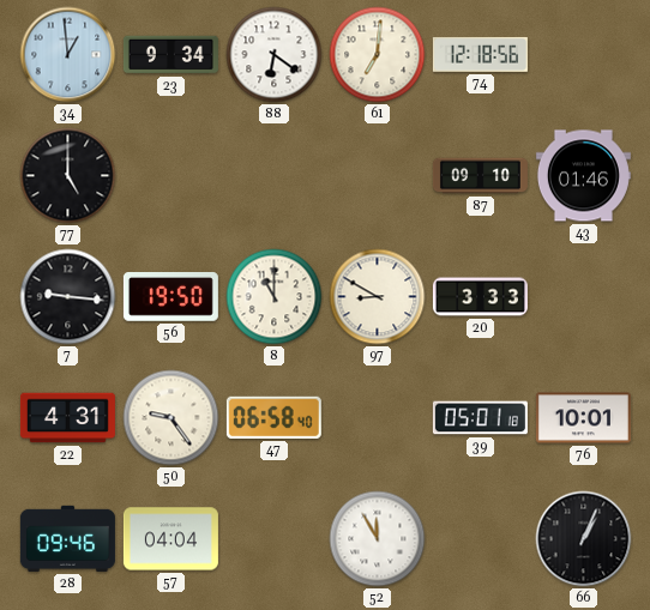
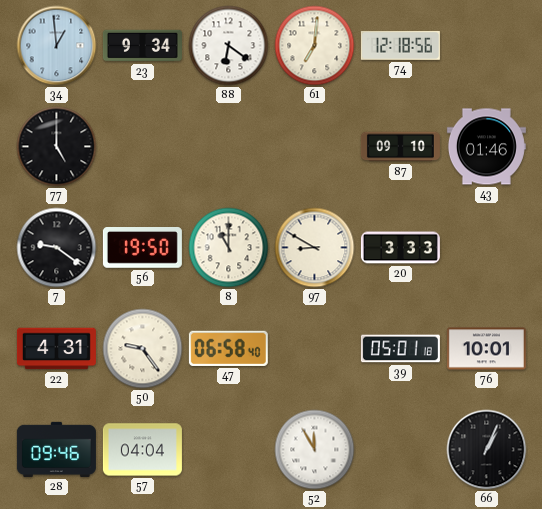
7: 9:16 -> 9:21 (57, 248)
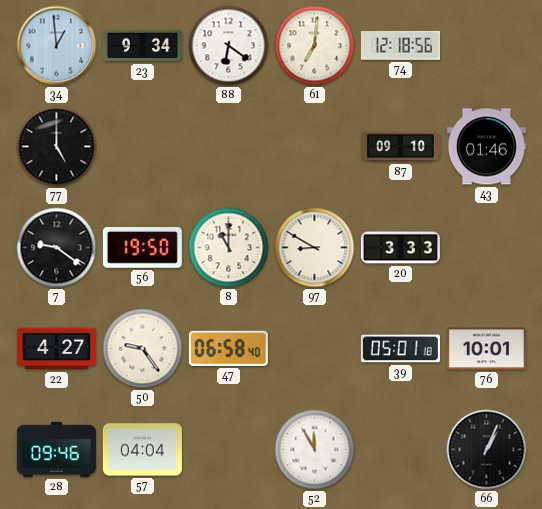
22: 4:31 -> 4:27 (56, 349)
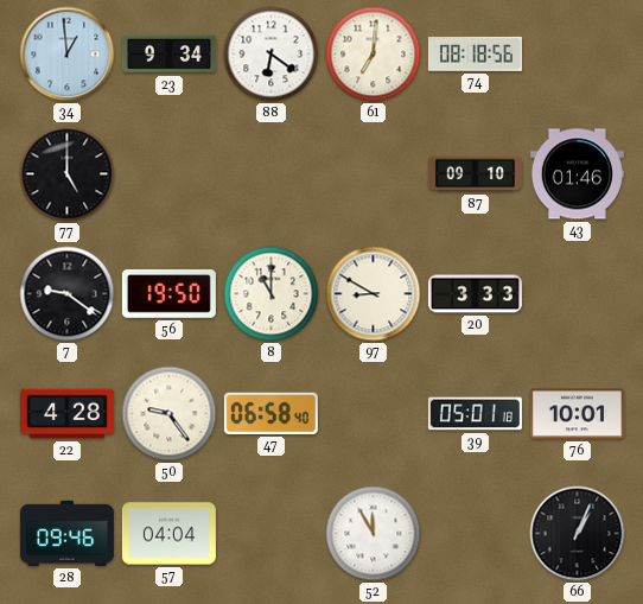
74: 12:18 -> 08:18 (475, 53)
22: 4:27 -> 4:28 (66, 414)
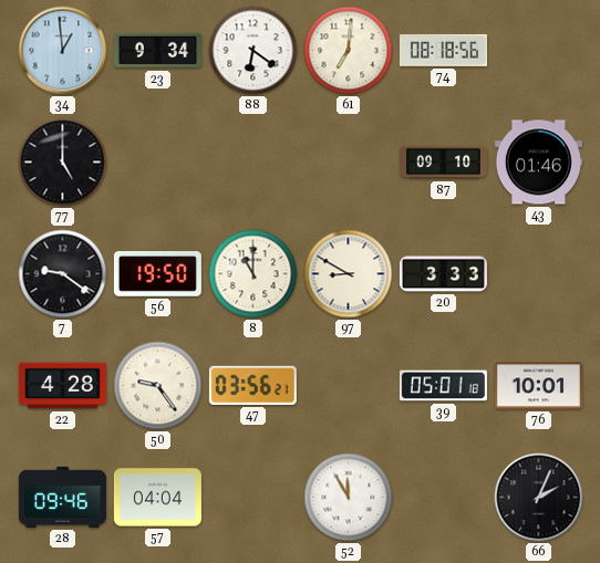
47: 06:58 -> 03:56 (252, 385)
66: 1:04 -> 2:04 (539, 498)
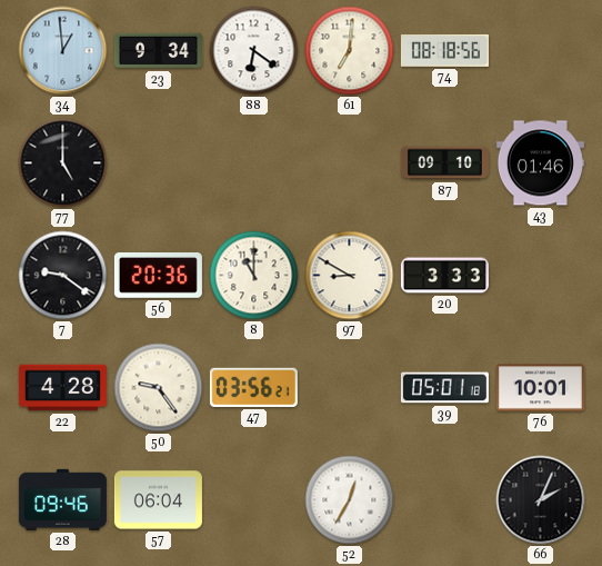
56: 19:50 -> 20:36 (158, 276)
57: 04:04 -> 06:04 (158, 500)
52: 11:55 -> 12:35 (350, 500)
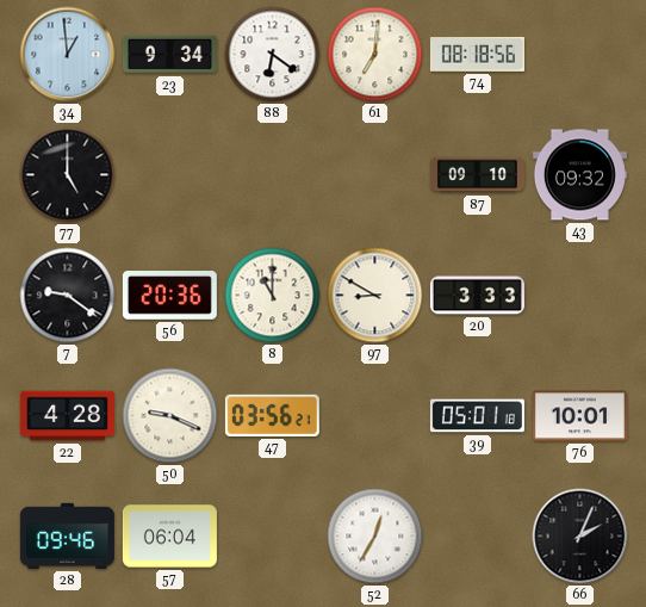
43: 01:46 -> 09:32 (579, 175)
50: 9:24 -> 9:19 (170, 416)
